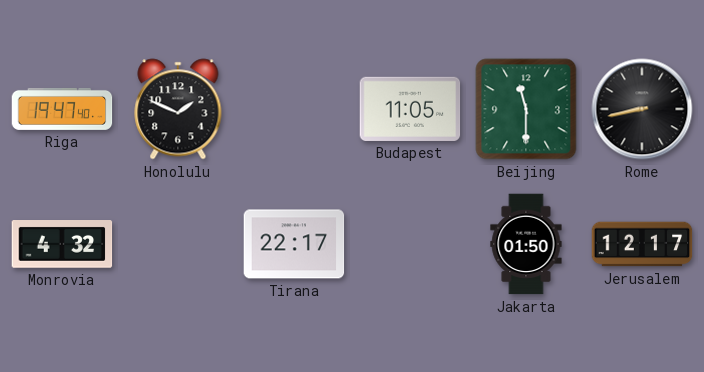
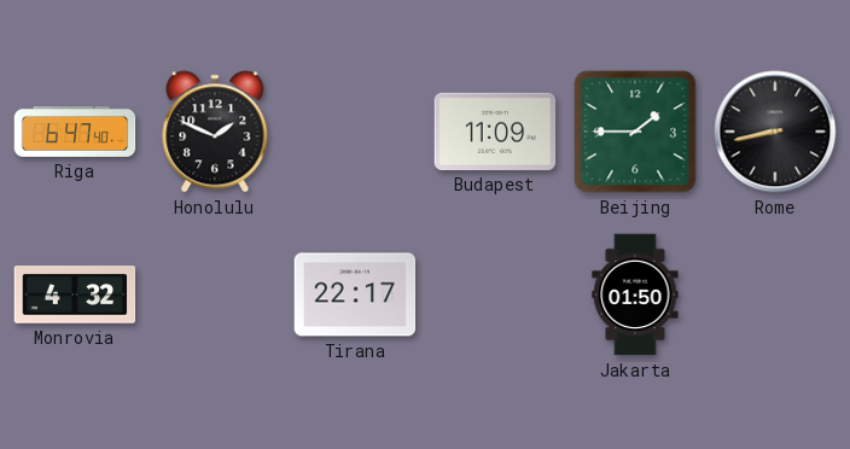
Riga: 19:47 -> 6:47 (75, 132)
Budapest: 11:05 -> 11:09 (495, 132)
Beijing: 11:30 -> 1:45 (635, 132)
Jerusalem: 12:17 -> none (642, 244)
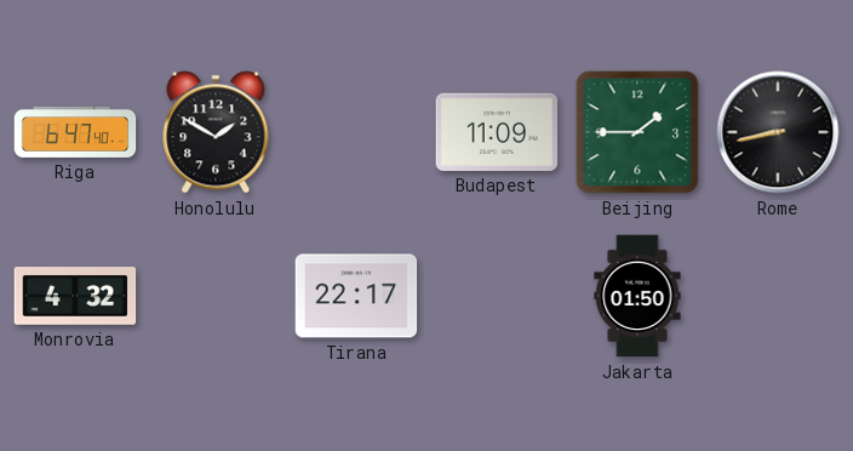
Honolulu: 1:49 -> 1:50 (216, 132)
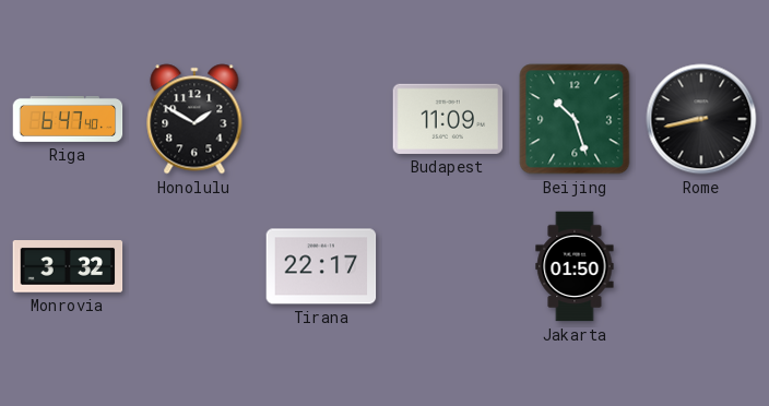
Beijing: 1:45 -> 10:27 (575, 119)
Monrovia: 4:32 -> 3:32 (68, 267)
